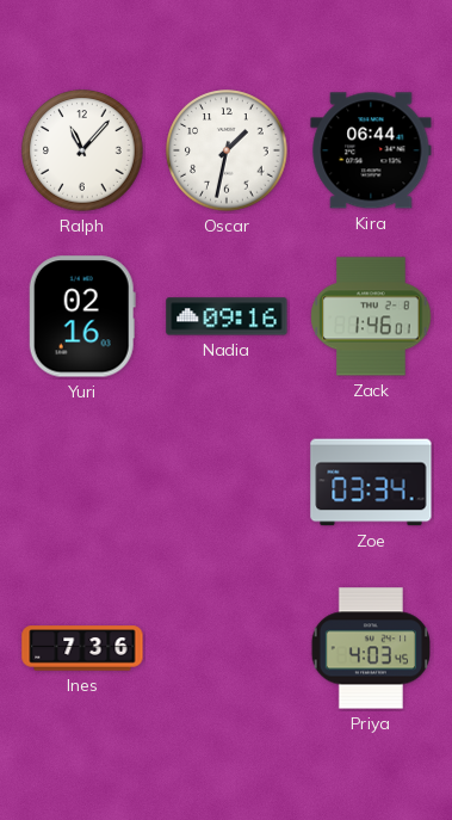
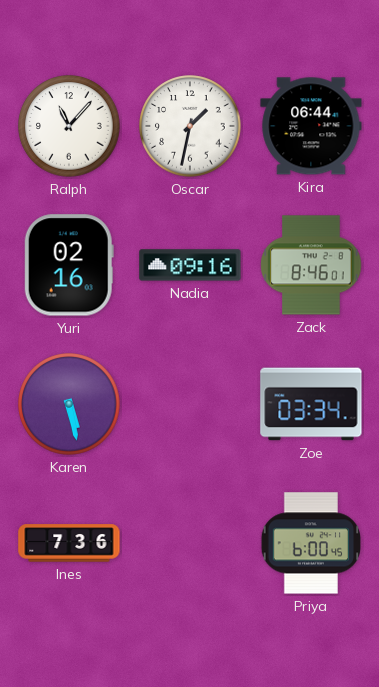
Zack: 1:46 -> 8:46 (311, 265)
Karen: none -> 5:28 (69, 404)
Priya: 4:03 -> 6:00 (310, 543)
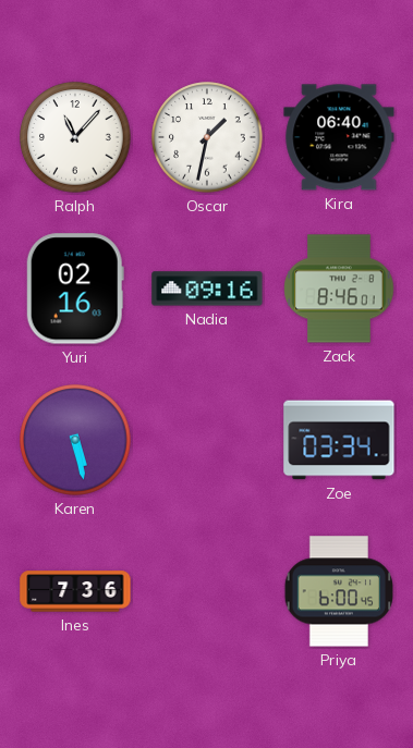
Kira: 06:44 -> 06:40 (339, 137)
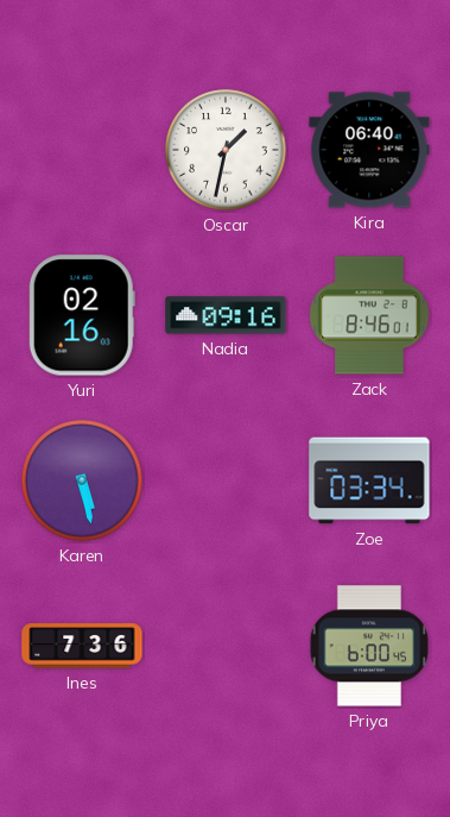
Ralph: 11:07 -> none (75, 137)
